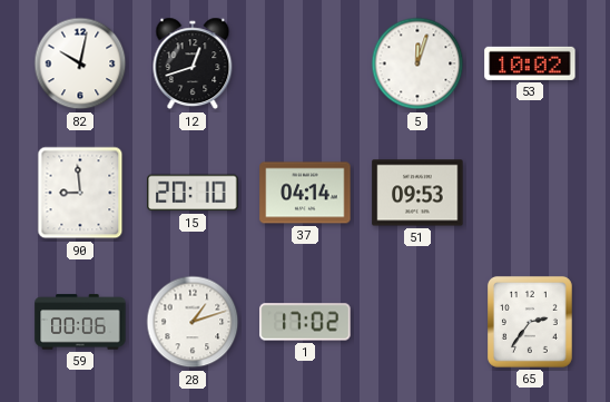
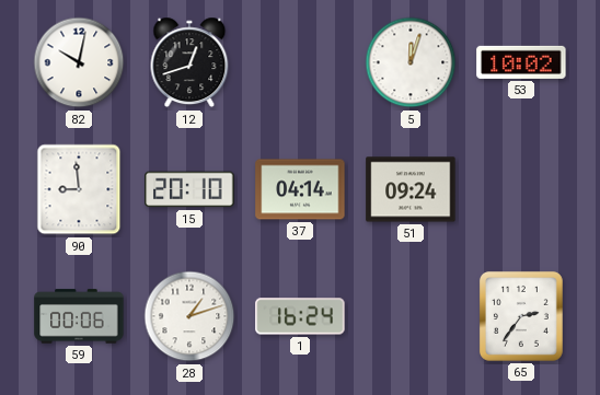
51: 09:53 -> 09:24 (411, 189)
1: 17:02 -> 16:24 (300, 316)
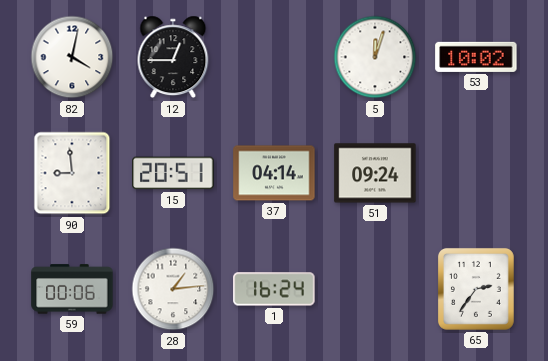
82: 10:02 -> 4:02 (72, 57)
12: 12:42 -> 12:45 (173, 57)
15: 20:10 -> 20:51 (173, 173)
28: 1:12 -> 1:14 (173, 289)
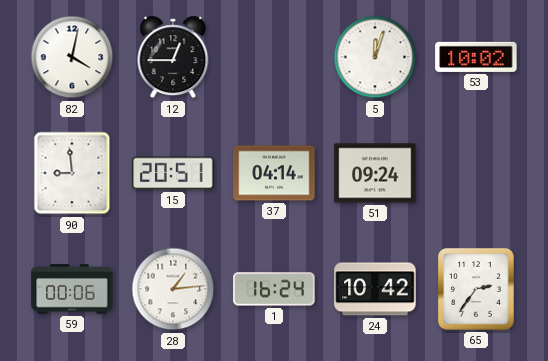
24: none -> 10:42 (375, 289)
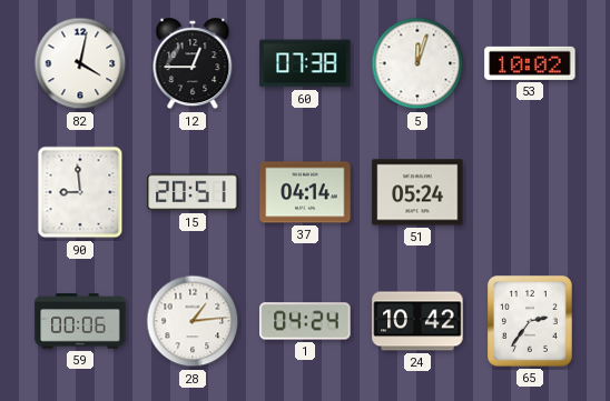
60: none -> 07:38 (305, 63)
51: 09:24 -> 05:24 (417, 192)
1: 16:24 -> 04:24 (305, 321)
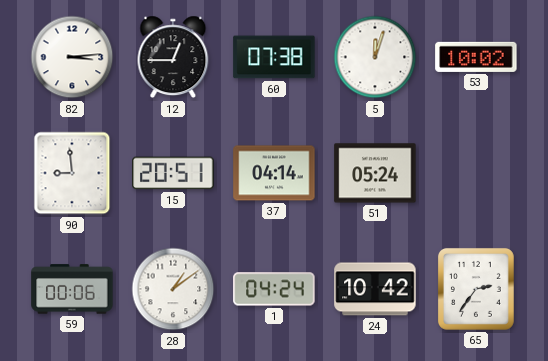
82: 4:02 -> 3:14 (72, 57)
28: 1:14 -> 1:09 (173, 289)
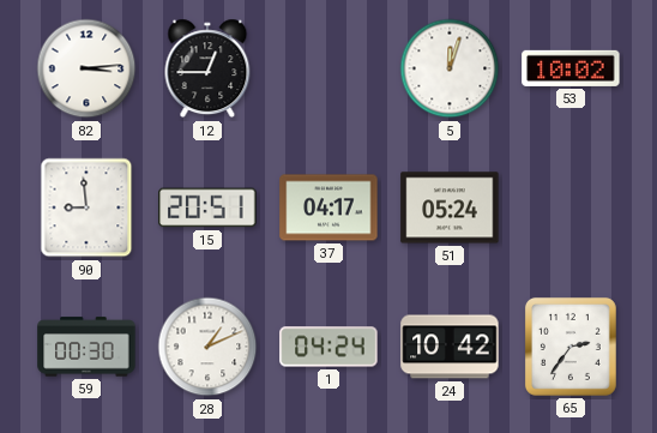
60: 07:38 -> none (274, 57)
37: 04:14 -> 04:17 (328, 208)
59: 00:06 -> 00:30 (86, 347)
28: 1:09 -> 1:11 (207, 347)
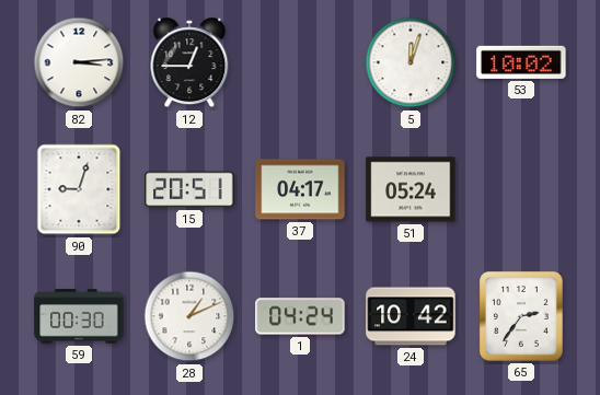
90: 8:59 -> 9:03 (79, 189)
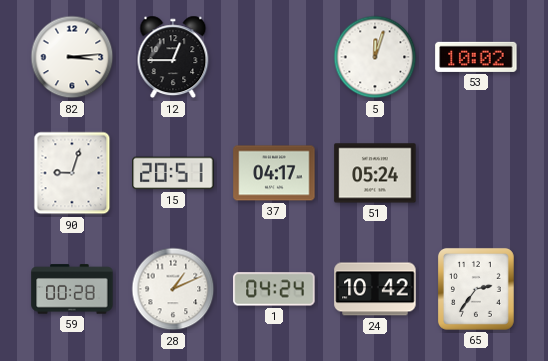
59: 00:30 -> 00:28 (72, 289)
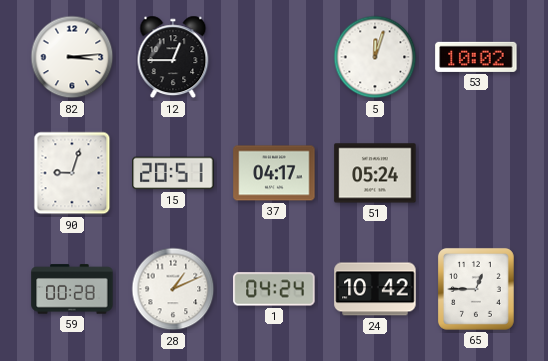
65: 2:36 -> 12:45 (476, 289)
